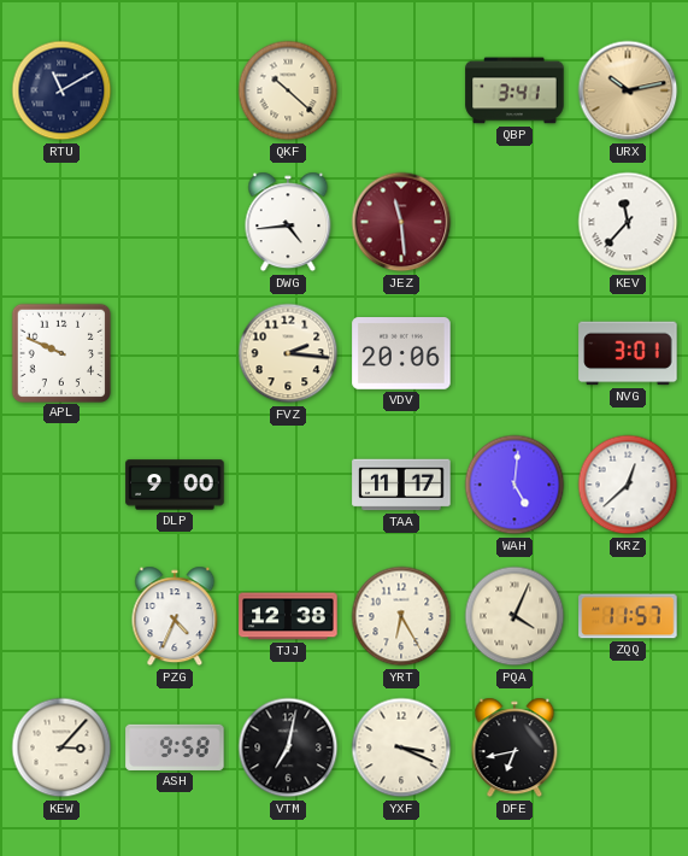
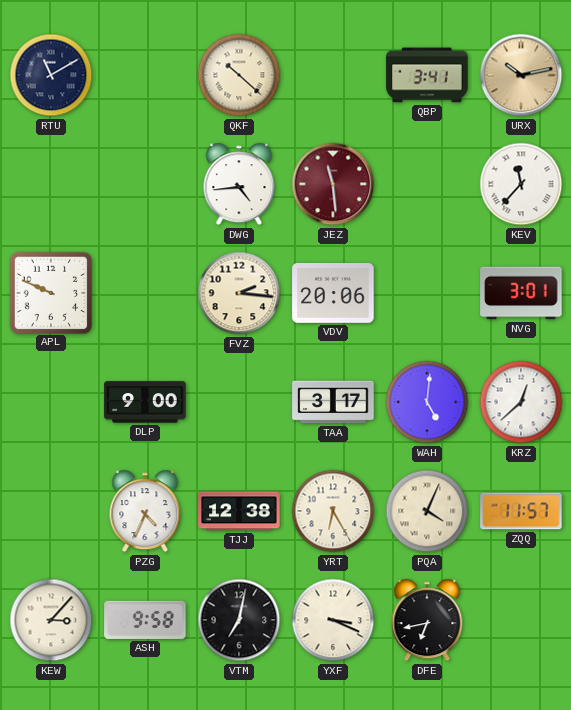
TAA: 11:17 -> 3:17 (333, 402)
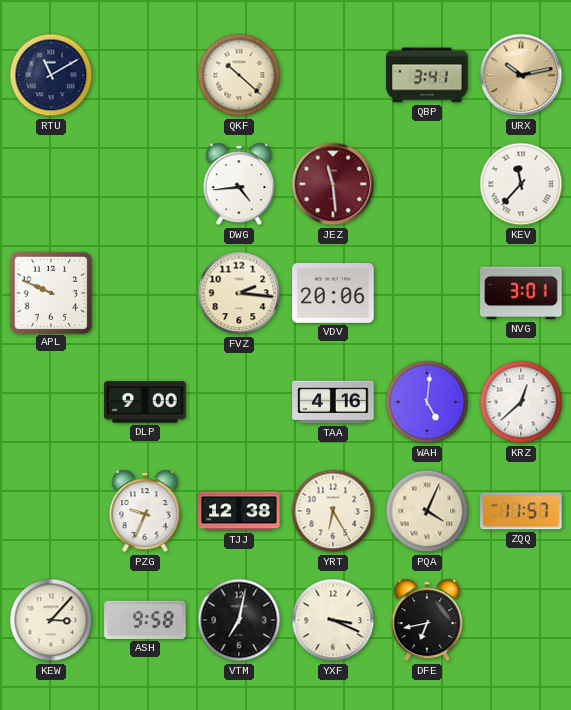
TAA: 3:17 -> 4:16 (333, 402)
PZG: 4:34 -> 9:34 (145, 511)
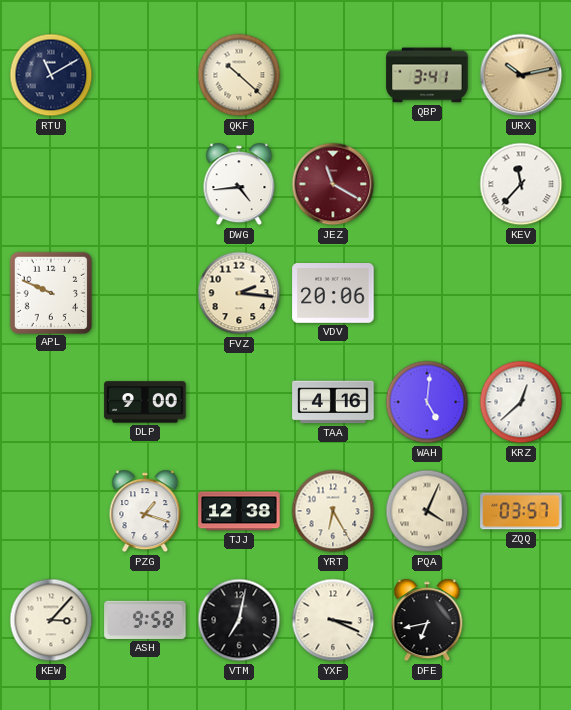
JEZ: 11:29 -> 11:20 (333, 184)
NVG: 3:01 -> none (521, 293)
PZG: 9:34 -> 1:18 (145, 511)
ZQQ: 11:57 -> 03:57 (521, 511)
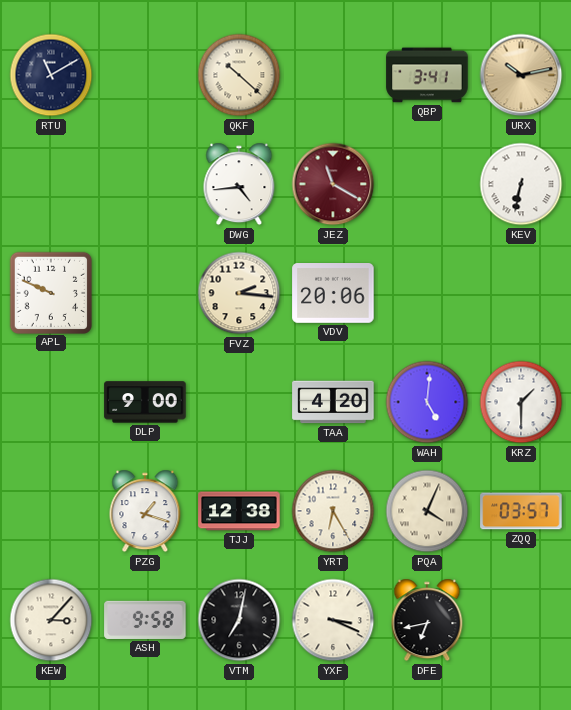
KEV: 11:37 -> 6:32 (521, 184)
TAA: 4:16 -> 4:20 (333, 402)
KRZ: 12:38 -> 1:30 (521, 402)
